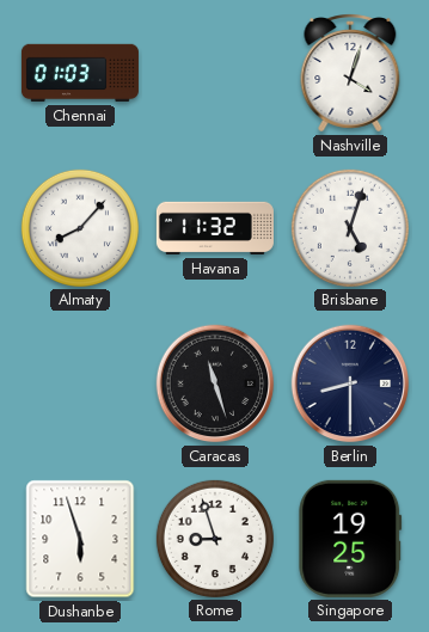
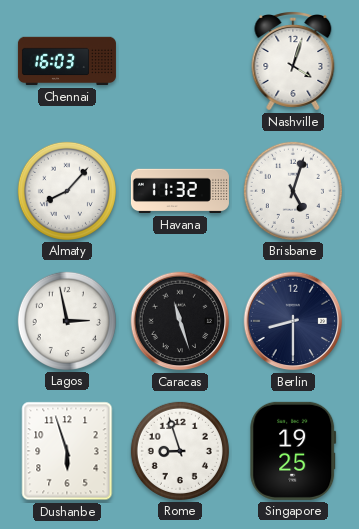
Chennai: 01:03 -> 16:03 (67, 61)
Lagos: none -> 2:58 (67, 321)
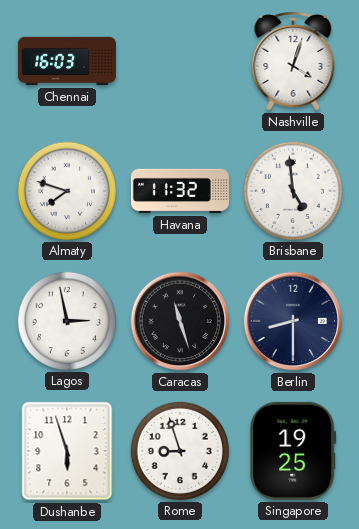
Almaty: 8:07 -> 7:48 (67, 191)
Brisbane: 5:03 -> 4:59 (293, 191)
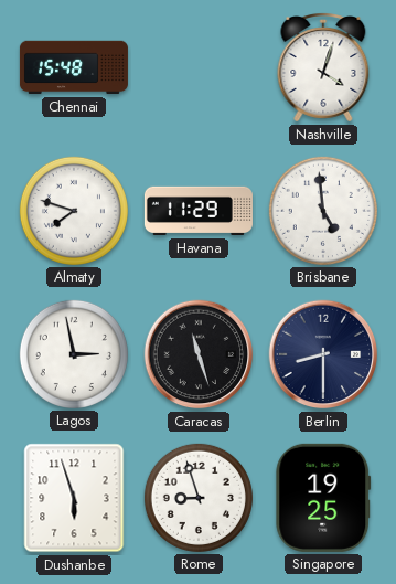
Chennai: 16:03 -> 15:48 (74, 67)
Havana: 11:32 -> 11:29 (199, 211)
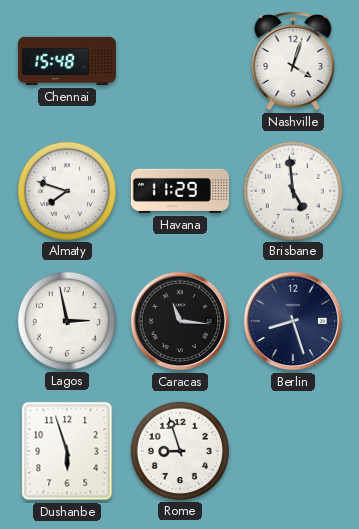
Caracas: 11:27 -> 11:16 (180, 321)
Berlin: 8:30 -> 8:27 (293, 321)
Singapore: 19:25 -> none (323, 498)
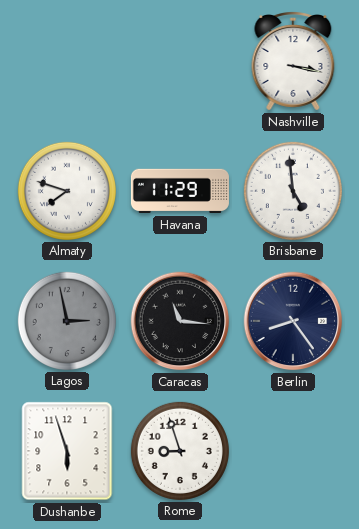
Chennai: 15:48 -> none (67, 61)
Nashville: 4:03 -> 3:17 (293, 62)
Lagos dial: white -> grey (67, 321)
Berlin: 8:27 -> 8:24 (293, 321)
